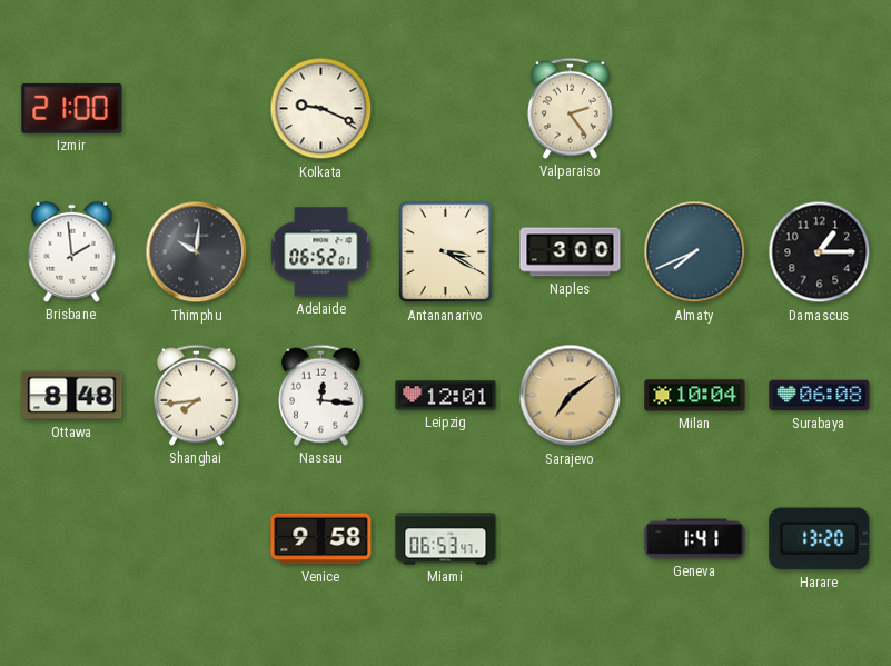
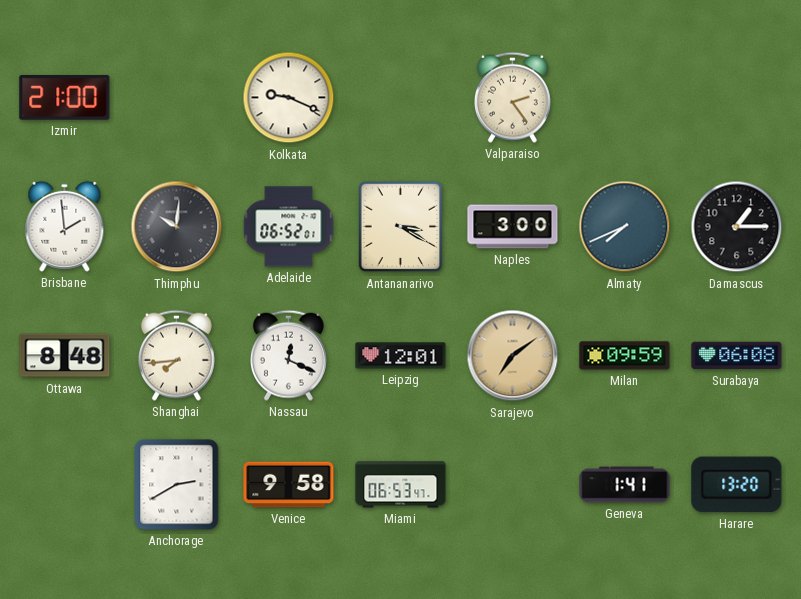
Nassau: 12:16 -> 12:19 (288, 355)
Milan: 10:04 -> 09:59 (625, 356)
Anchorage: none -> 2:40 (177, 485)
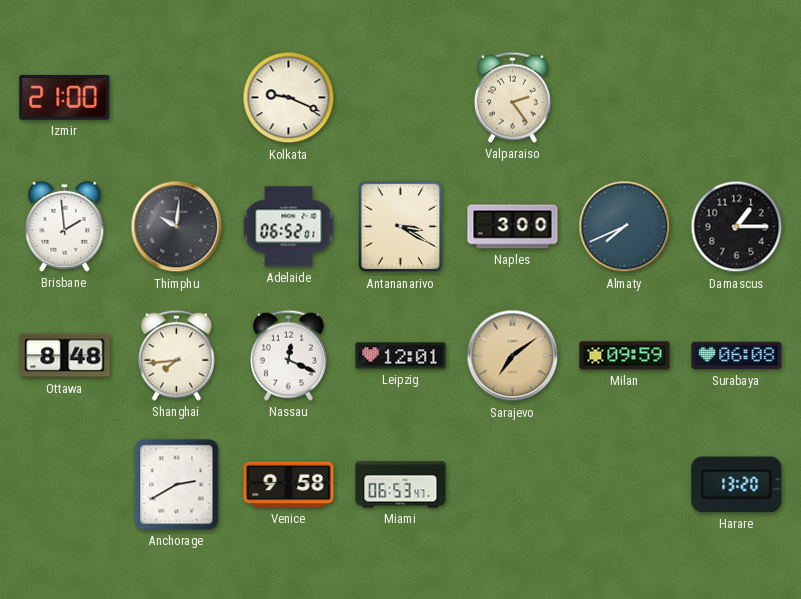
Geneva: 1:41 -> none (625, 485)
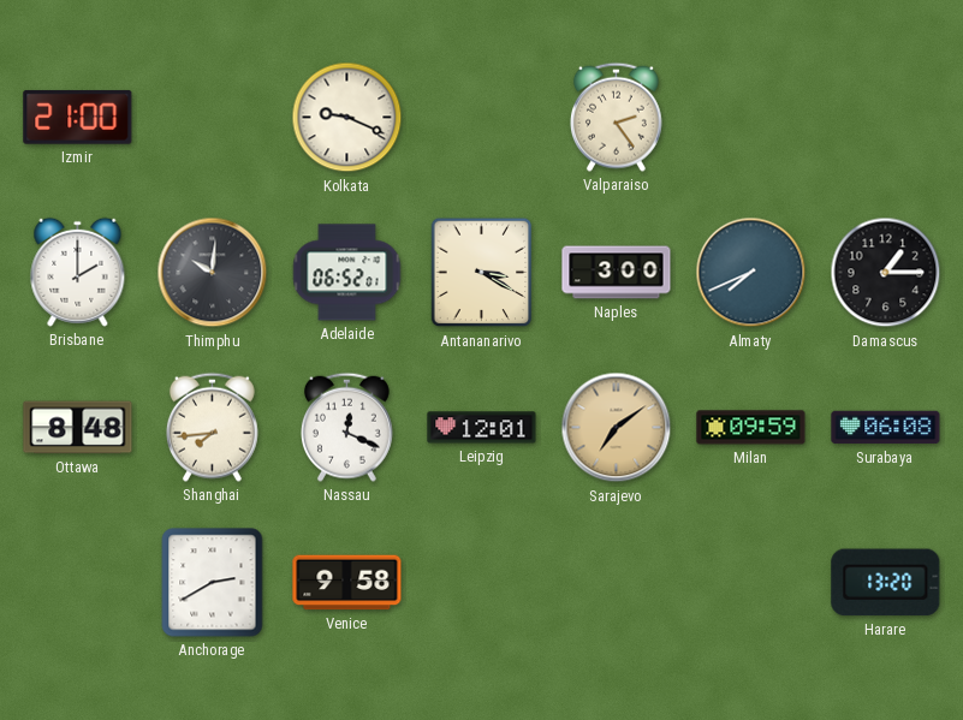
Brisbane: 1:59 -> 2:00 (78, 272)
Miami: 06:53 -> none (401, 485)
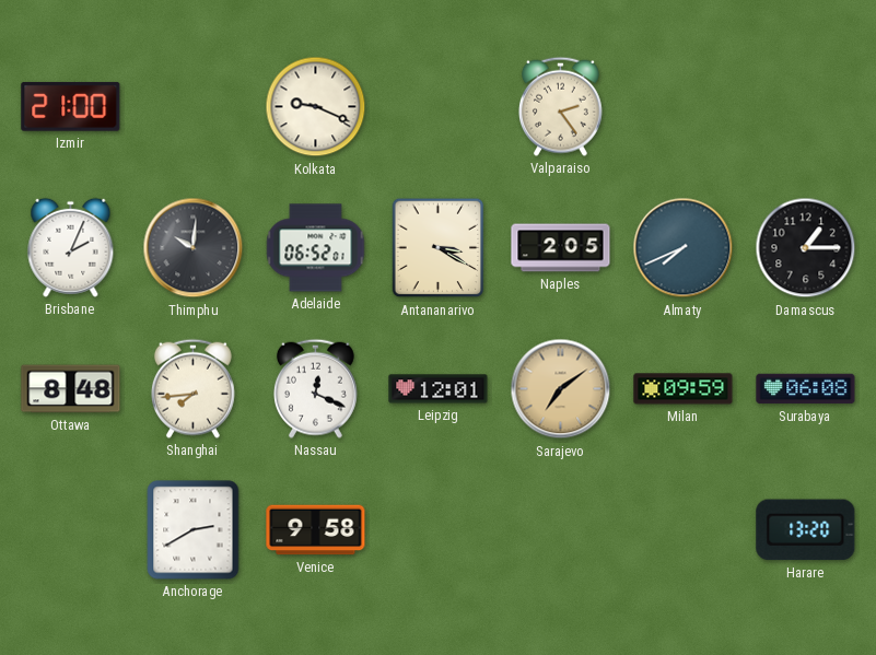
Brisbane: 2:00 -> 2:04 (71, 247)
Naples: 3:00 -> 2:05 (561, 248)
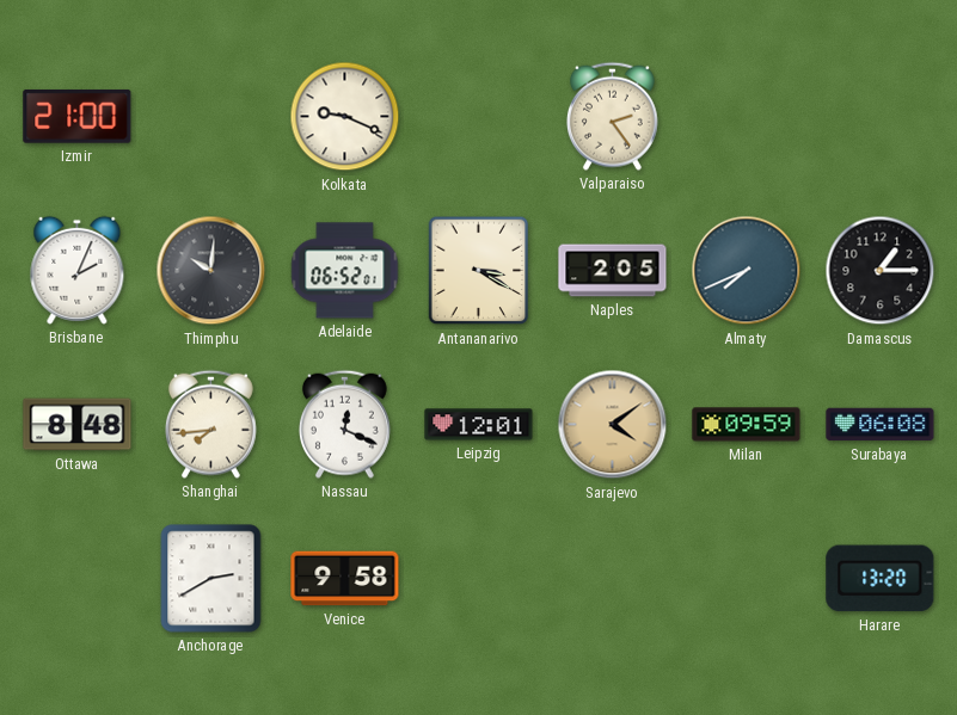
Sarajevo: 7:09 -> 4:09 (613, 425)
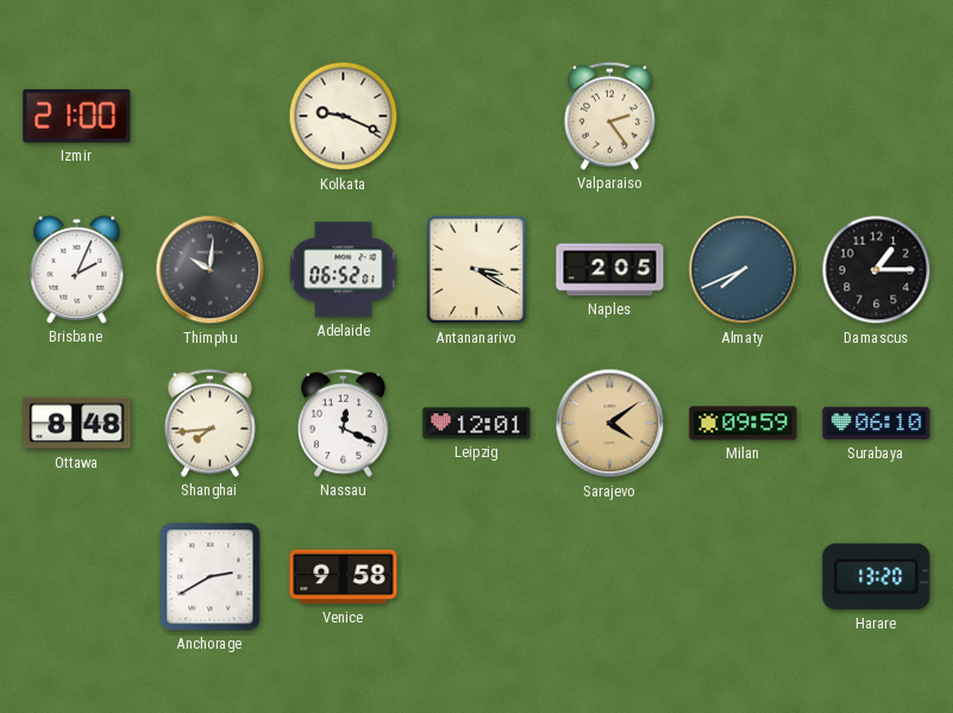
Surabaya: 06:08 -> 06:10 (877, 424)
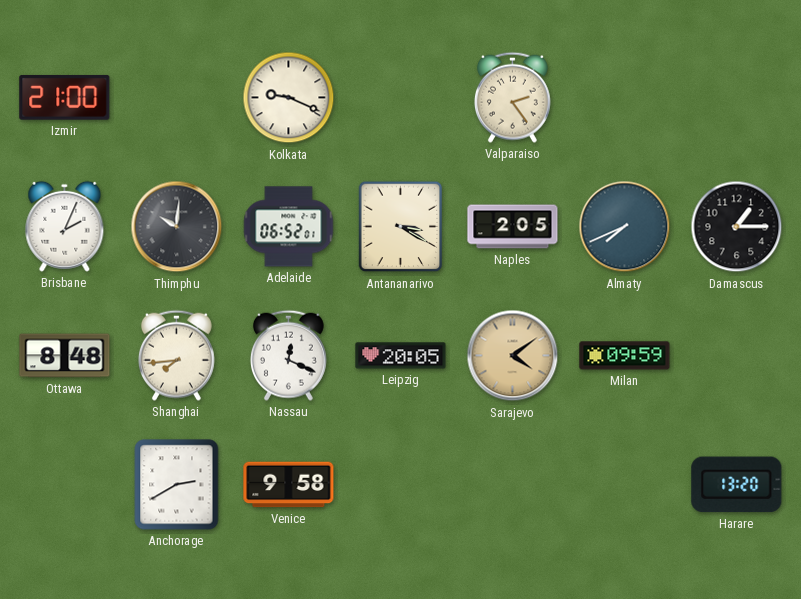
Leipzig: 12:01 -> 20:05 (401, 356)
Surabaya: 06:10 -> none (877, 424)
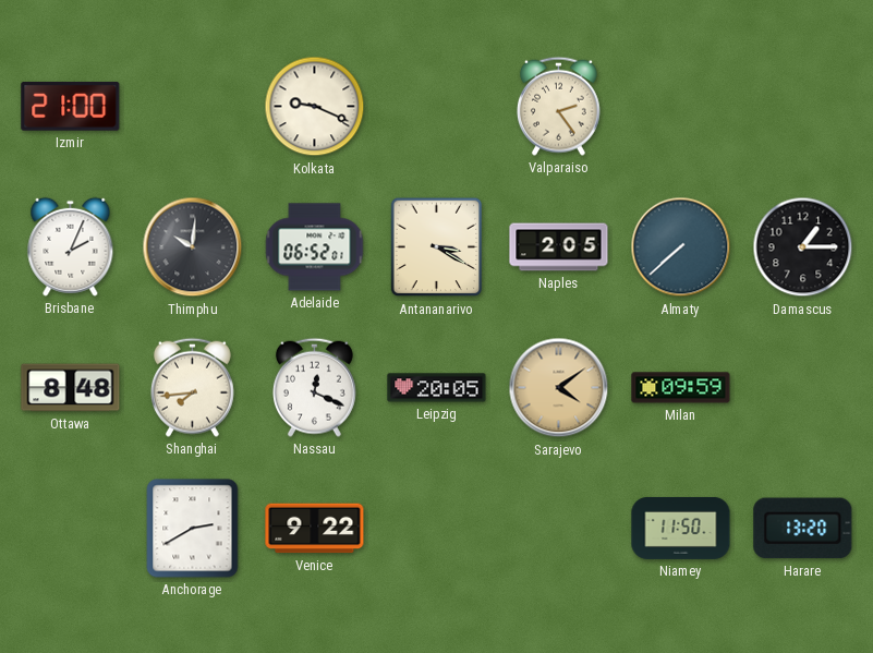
Almaty: 7:41 -> 7:38 (681, 247)
Venice: 9:58 -> 9:22 (315, 529)
Niamey: none -> 11:50 (681, 528)
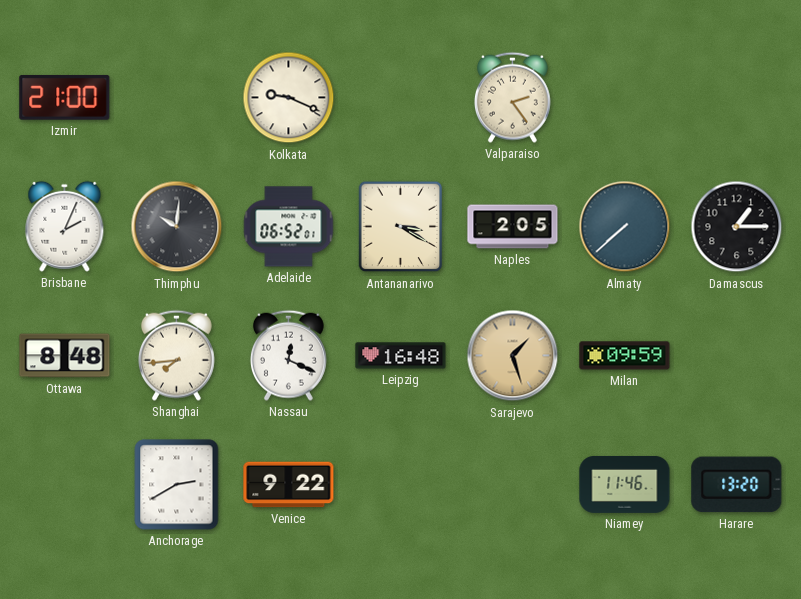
Leipzig: 20:05 -> 16:48 (401, 356)
Sarajevo: 4:09 -> 1:27 (513, 356)
Niamey: 11:50 -> 11:46 (625, 484)
